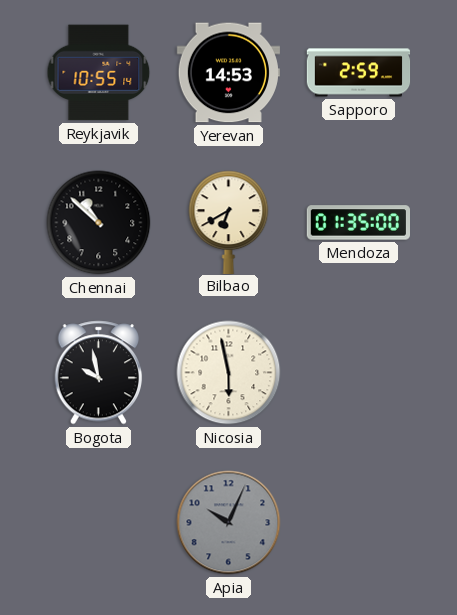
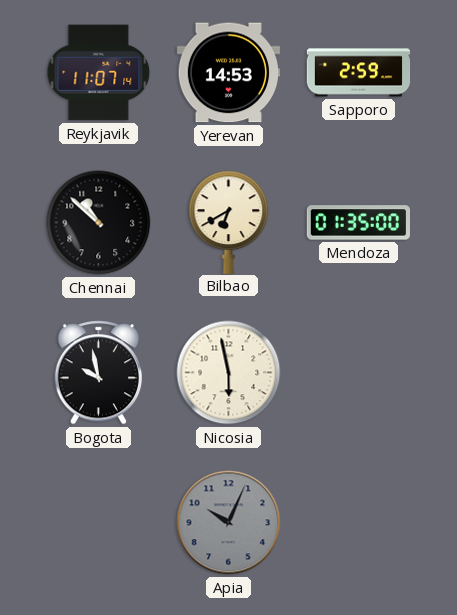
Reykjavik: 10:55 -> 11:07 (99, 73)
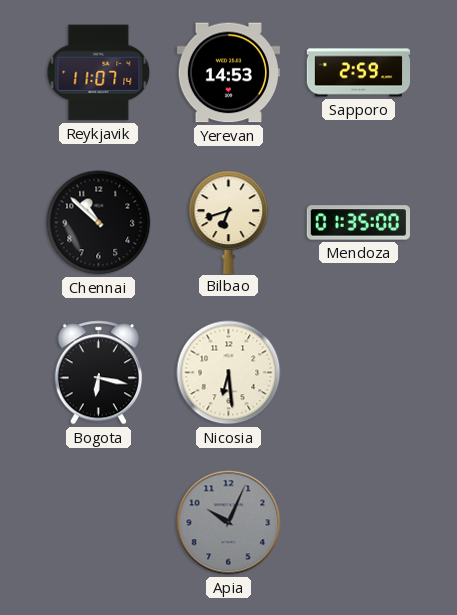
Bilbao: 6:40 -> 6:42 (229, 222)
Bogota: 9:58 -> 6:17 (99, 373)
Nicosia: 5:58 -> 6:29 (229, 373)
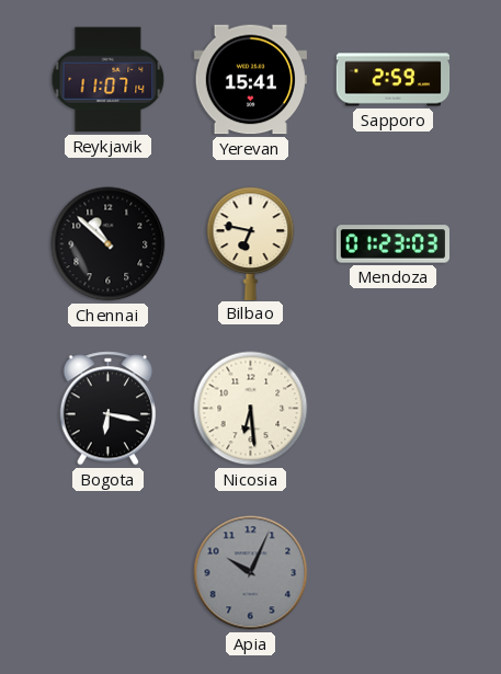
Yerevan: 14:53 -> 15:41 (250, 80)
Bilbao: 6:42 -> 6:47 (251, 243)
Mendoza: 01:35 -> 01:23 (392, 244)
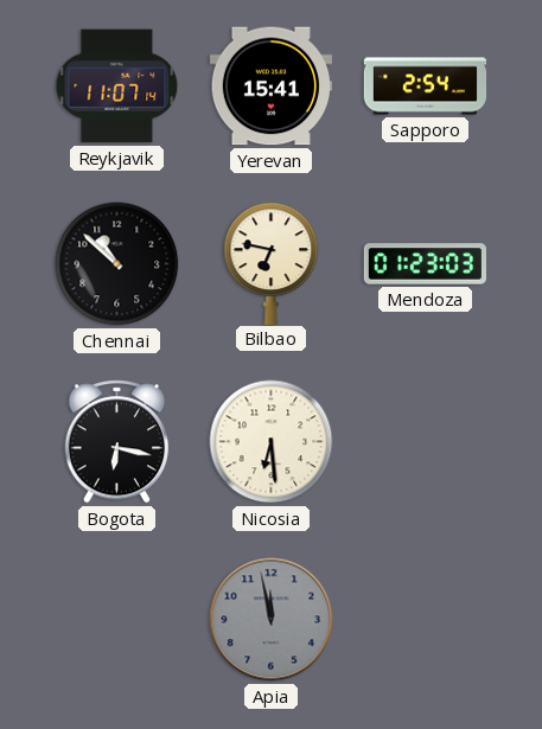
Sapporo: 2:59 -> 2:54 (426, 87)
Apia: 10:04 -> 11:58 (272, 620)
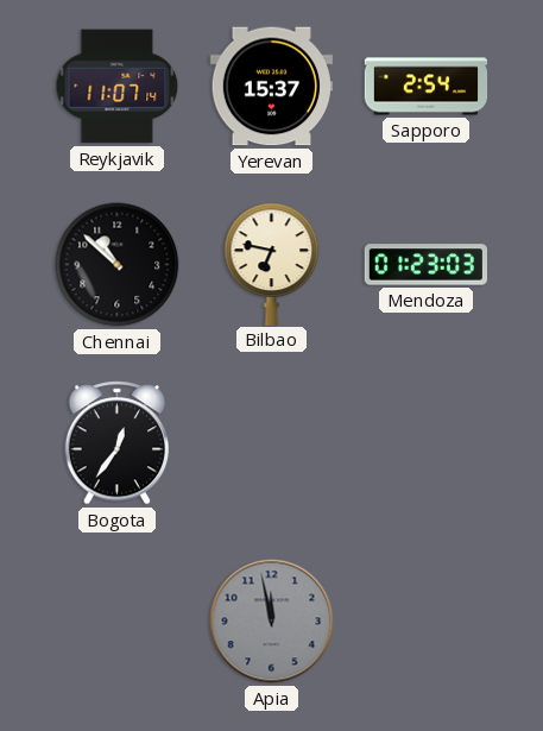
Yerevan: 15:41 -> 15:37 (271, 87)
Bogota: 6:17 -> 12:36 (118, 443)
Nicosia: 6:29 -> none (272, 442)
